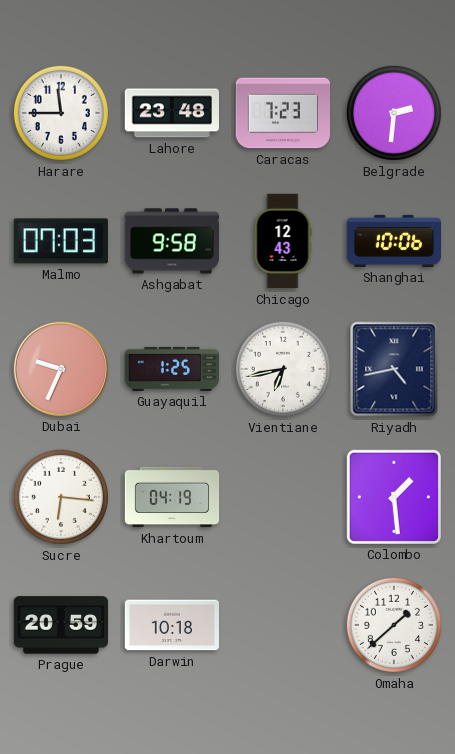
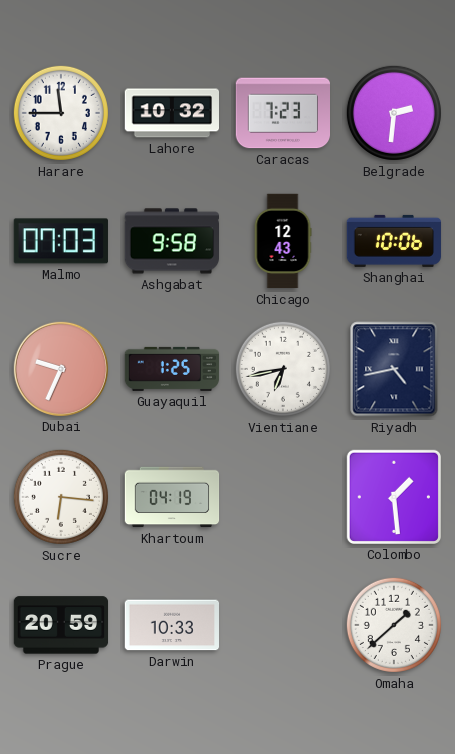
Lahore: 23:48 -> 10:32 (172, 113)
Darwin: 10:18 -> 10:33 (172, 625)
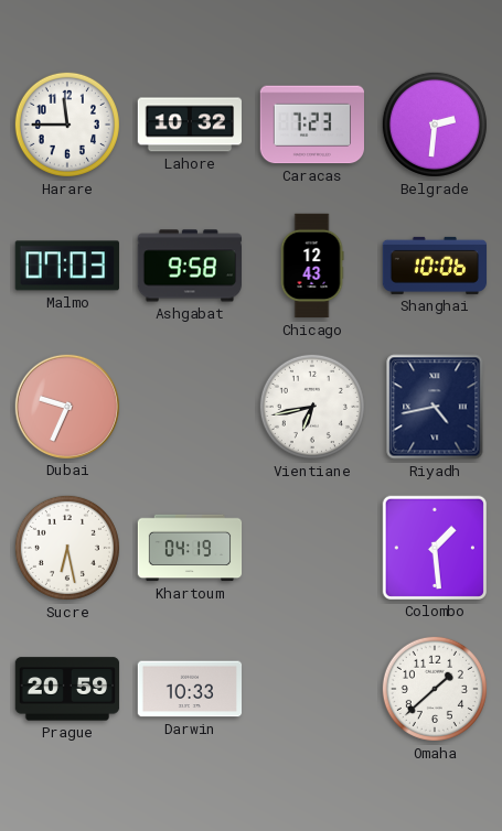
Guayaquil: 1:25 -> none (172, 369)
Sucre: 6:16 -> 6:28 (67, 548)
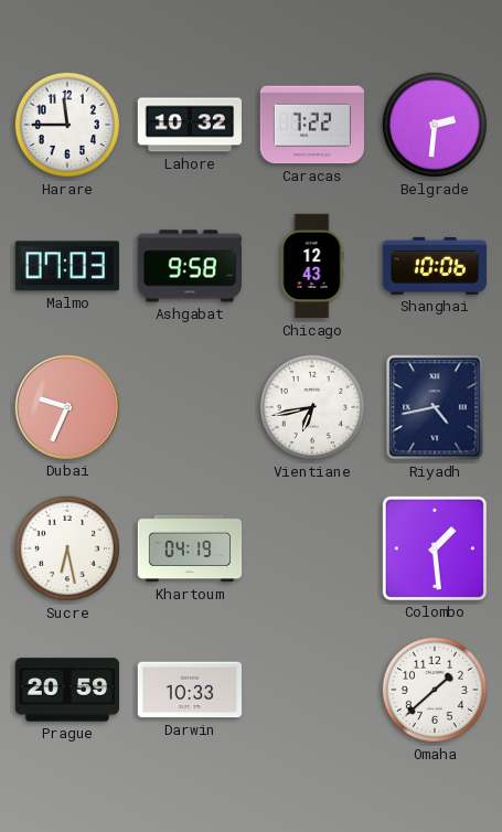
Caracas: 7:23 -> 7:22 (311, 125)
